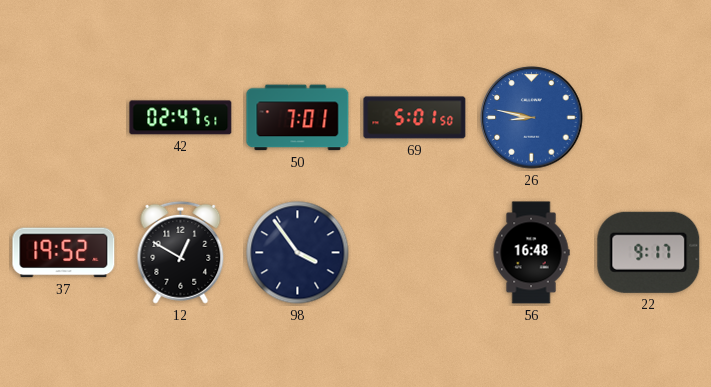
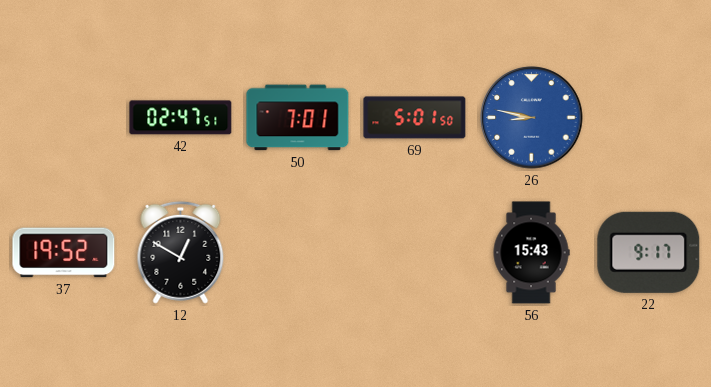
98: 3:54 -> none (298, 253)
56: 16:48 -> 15:43 (531, 253)
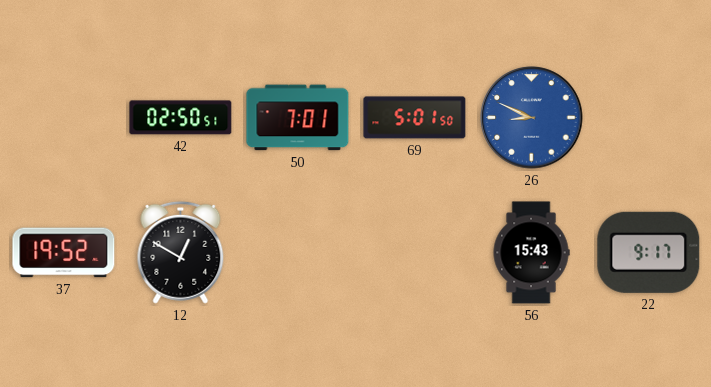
42: 02:47 -> 02:50 (181, 118)
26: 8:47 -> 8:49 (532, 118)
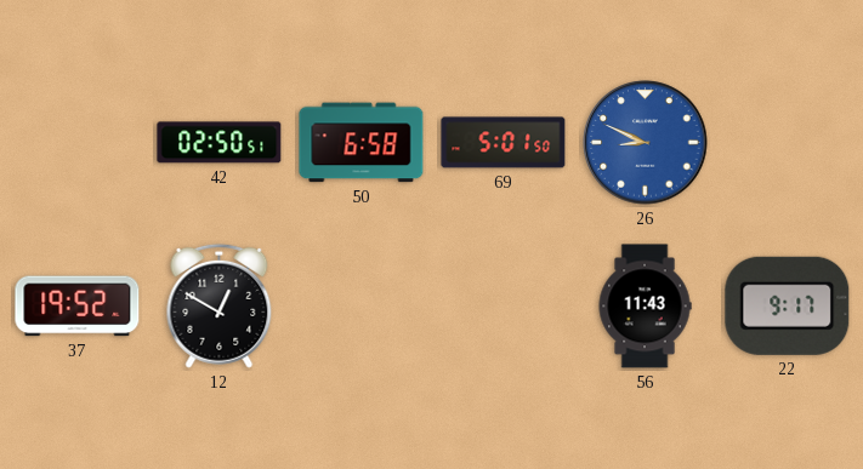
50: 7:01 -> 6:58 (362, 143)
56: 15:43 -> 11:43 (645, 307)
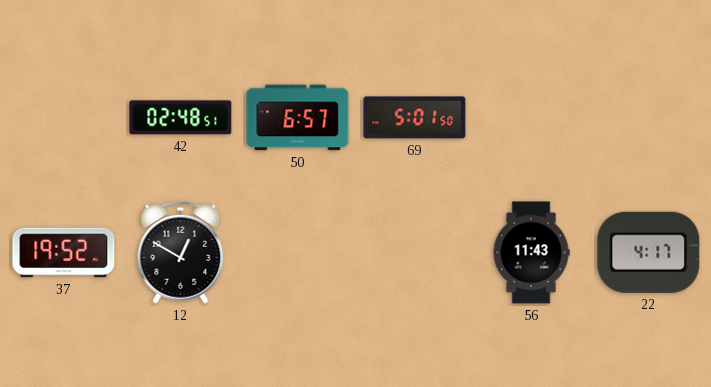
42: 02:50 -> 02:48 (181, 118)
50: 6:58 -> 6:57 (298, 118)
26: 8:49 -> none (646, 143)
22: 9:17 -> 4:17 (649, 252)
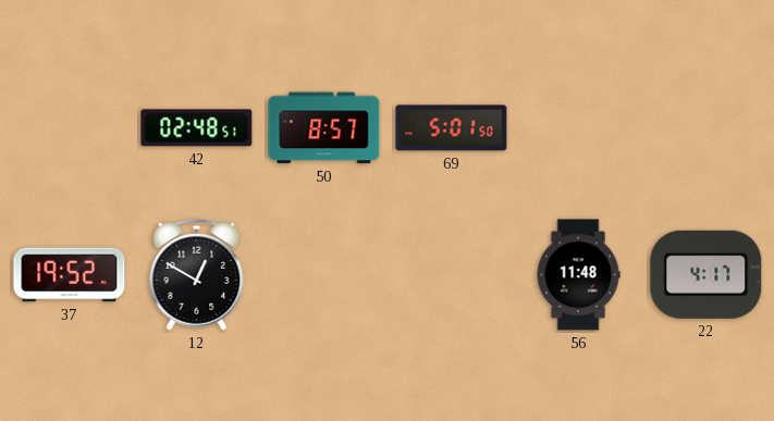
50: 6:57 -> 8:57 (324, 128)
56: 11:43 -> 11:48 (578, 275)
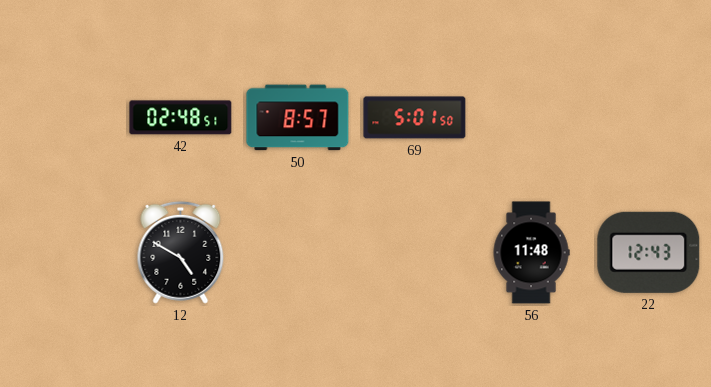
37: 19:52 -> none (70, 275)
12: 12:50 -> 4:50 (181, 252)
22: 4:17 -> 12:43 (649, 252)
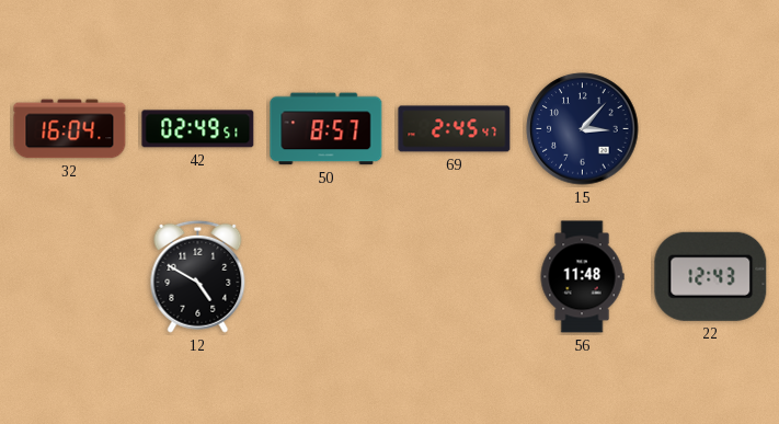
32: none -> 16:04 (70, 129)
42: 02:48 -> 02:49 (198, 129)
69: 5:01 -> 2:45 (455, 129)
15: none -> 3:07 (583, 129)
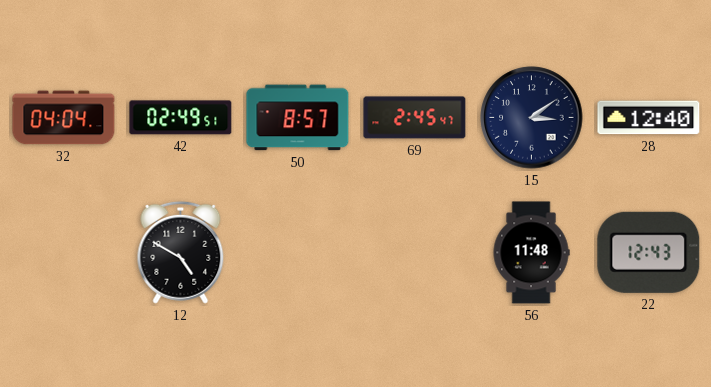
32: 16:04 -> 04:04 (64, 118)
15: 3:07 -> 3:09 (532, 118)
28: none -> 12:40 (649, 118)
